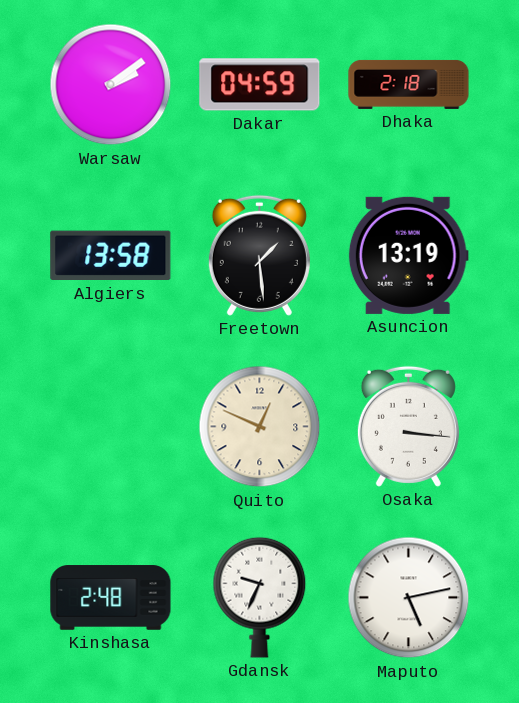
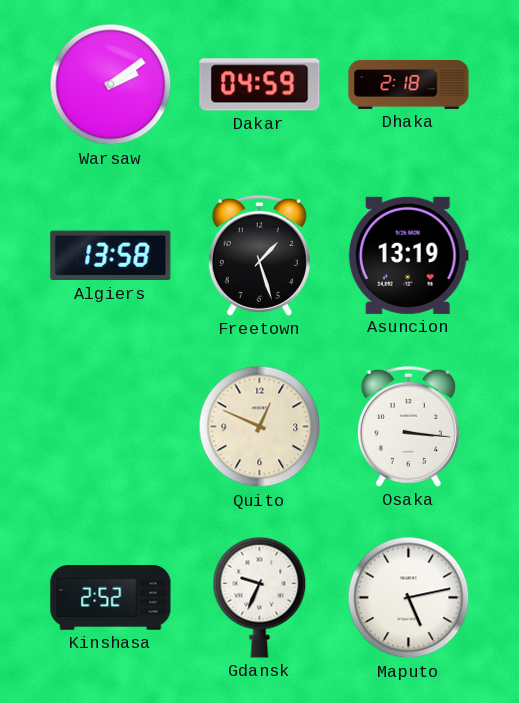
Freetown: 1:29 -> 1:27 (259, 255)
Kinshasa: 2:48 -> 2:52 (111, 598)
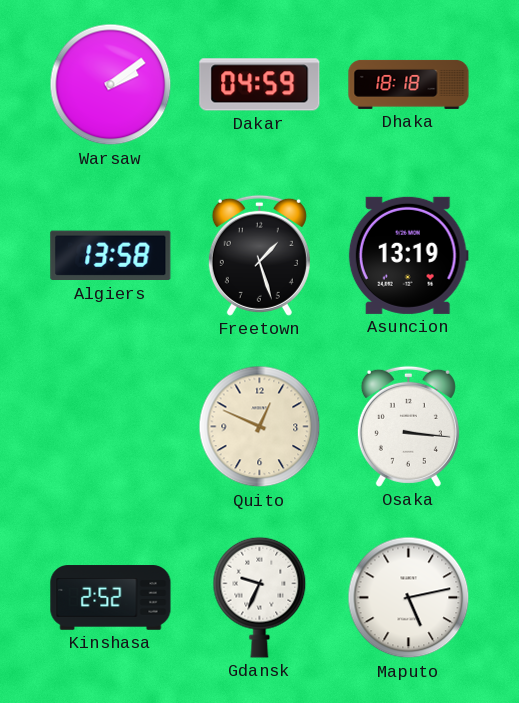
Dhaka: 2:18 -> 18:18 (409, 84)
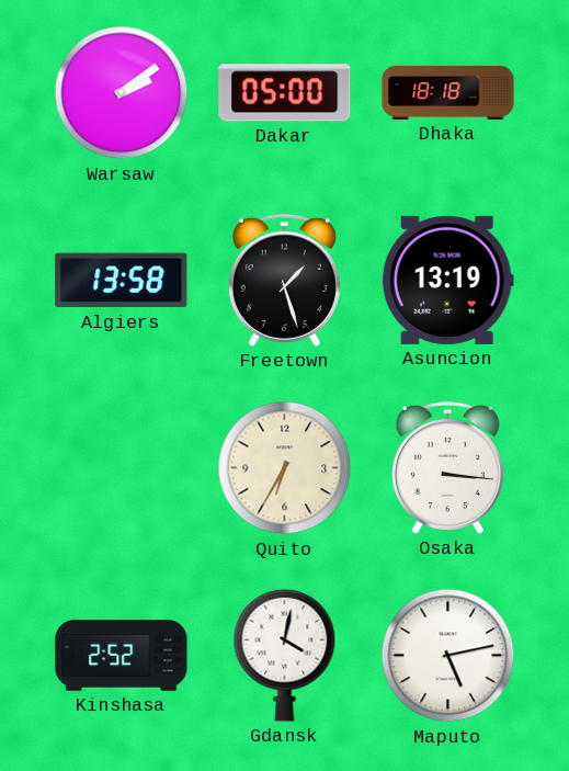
Dakar: 04:59 -> 05:00 (285, 93)
Quito: 12:49 -> 6:35 (285, 468)
Gdansk: 9:34 -> 4:02 (285, 655)
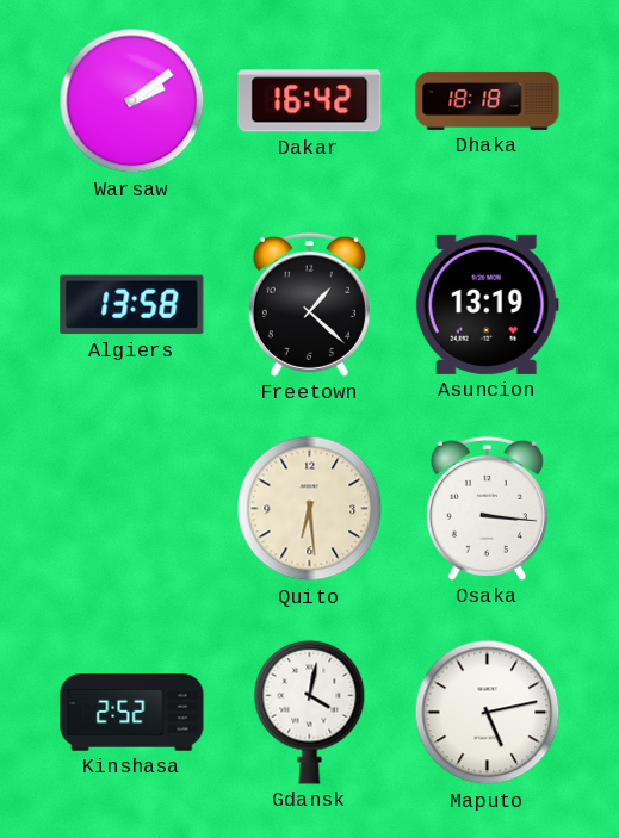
Dakar: 05:00 -> 16:42 (310, 101)
Freetown: 1:27 -> 1:22 (309, 304)
Quito: 6:35 -> 6:29 (310, 509)
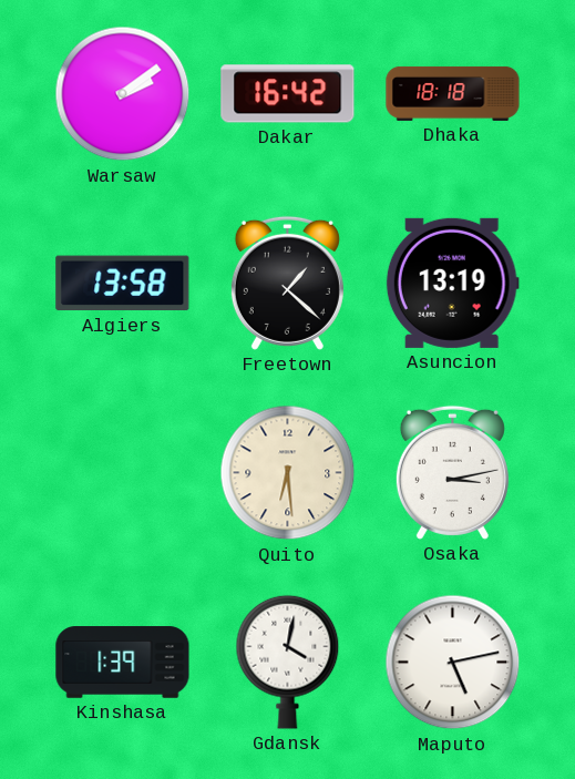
Osaka: 3:16 -> 3:13 (452, 472)
Kinshasa: 2:52 -> 1:39 (123, 663)
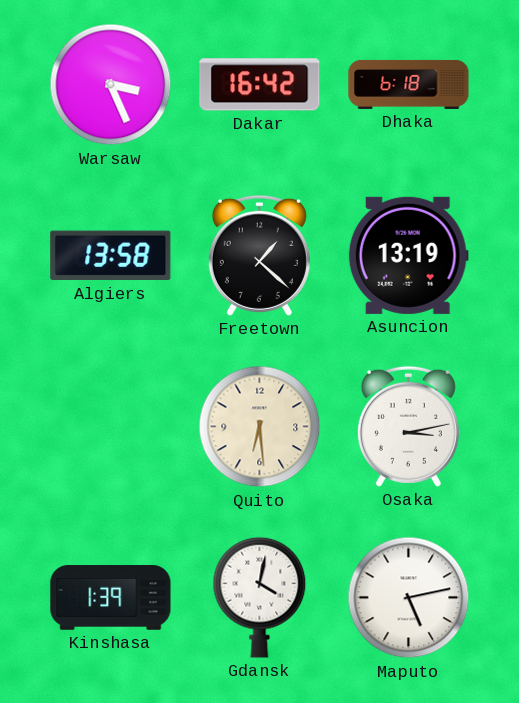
Warsaw: 2:09 -> 3:26 (111, 85)
Dhaka: 18:18 -> 6:18 (409, 84)
